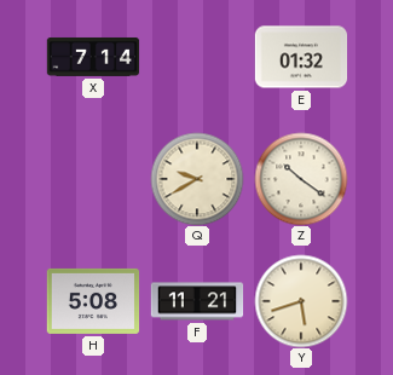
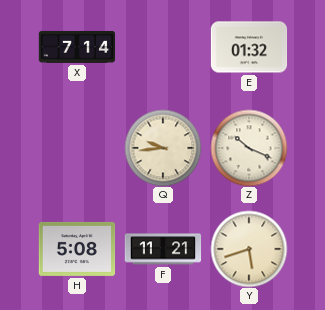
Q: 9:40 -> 9:44 (163, 148)
Z: 10:21 -> 10:19 (249, 148)
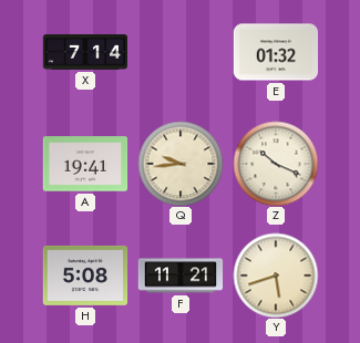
A: none -> 19:41 (85, 164)
